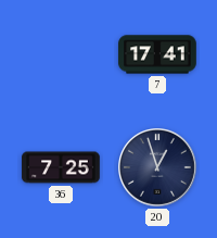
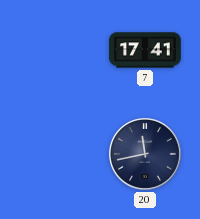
36: 7:25 -> none (61, 167)
20: 12:57 -> 11:43 (146, 155)
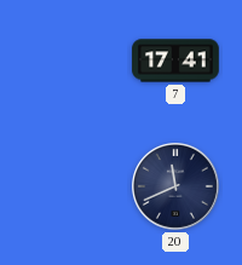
20: 11:43 -> 11:41 (177, 188)
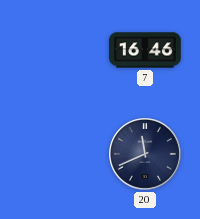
7: 17:41 -> 16:46 (145, 50)
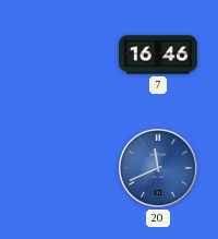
20 dial: navy -> blue (159, 169)
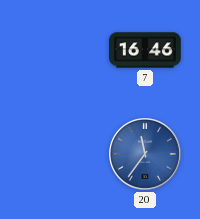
20: 11:41 -> 11:36 (146, 155)
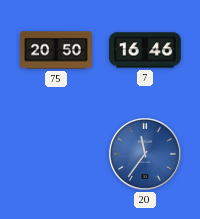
75: none -> 20:50 (56, 50)
